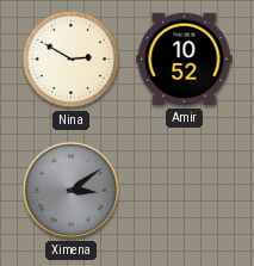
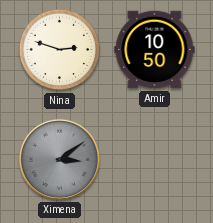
Nina: 2:50 -> 2:48 (60, 50)
Amir: 10:52 -> 10:50 (155, 50)
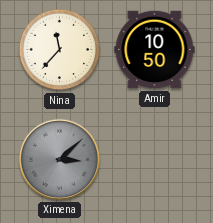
Nina: 2:48 -> 11:37 (60, 50)
Ximena: 3:09 -> 3:08 (59, 159)
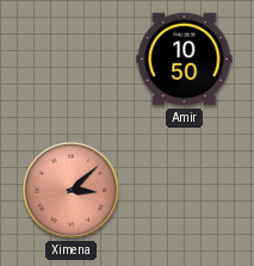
Nina: 11:37 -> none (60, 50)
Ximena dial: grey -> salmon (70, 190)
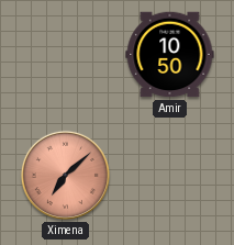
Ximena: 3:08 -> 7:08 (65, 175)
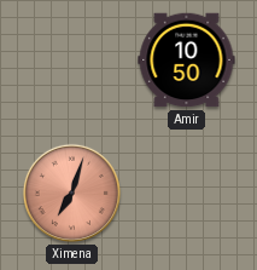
Ximena: 7:08 -> 7:03 (71, 193)
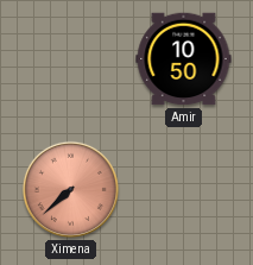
Ximena: 7:03 -> 7:38 (70, 189)
